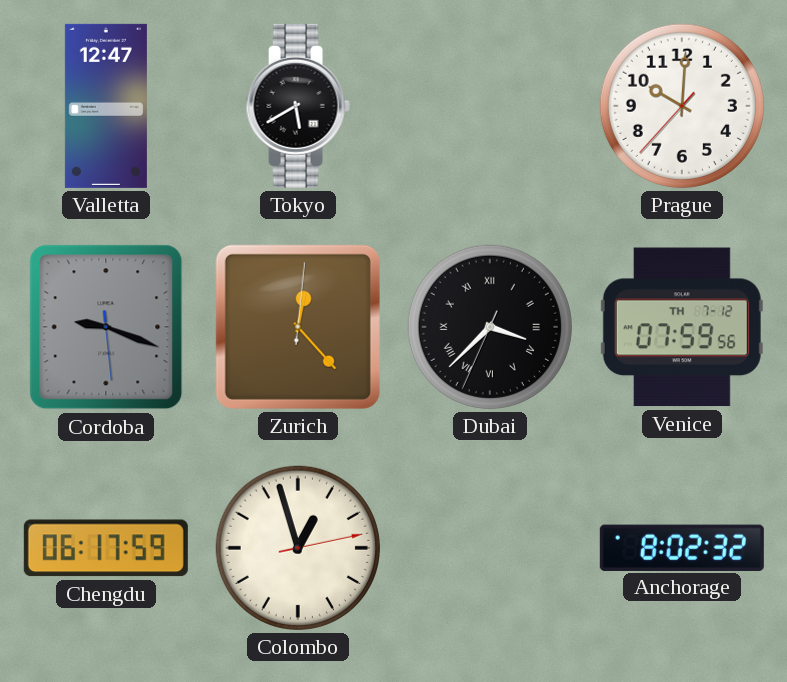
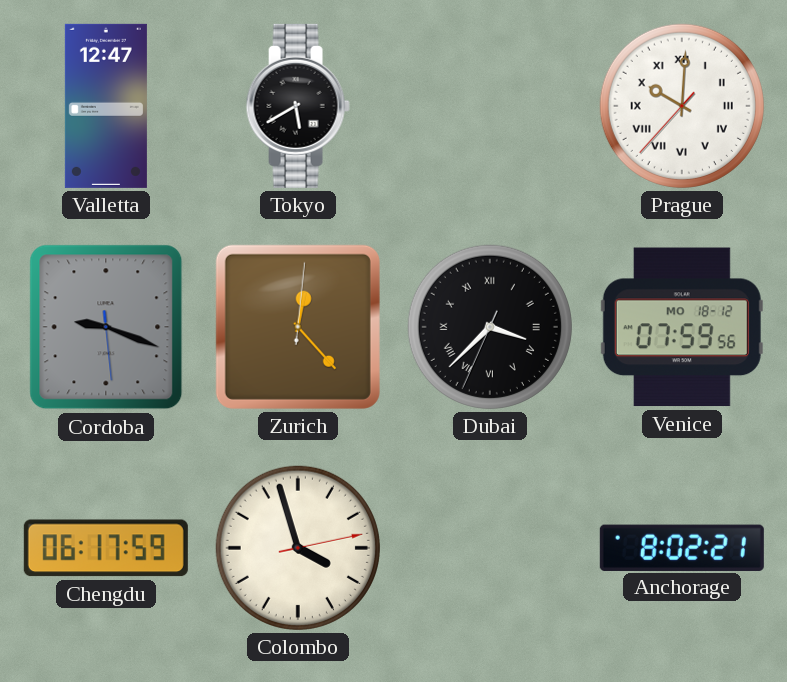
Prague numerals: Arabic -> Roman (682, 106)
Venice date: TH 7-12 -> MO 18-12 (682, 327)
Colombo: 12:57 -> 3:57 (298, 548)
Anchorage: 8:02:32 -> 8:02:21 (682, 547)
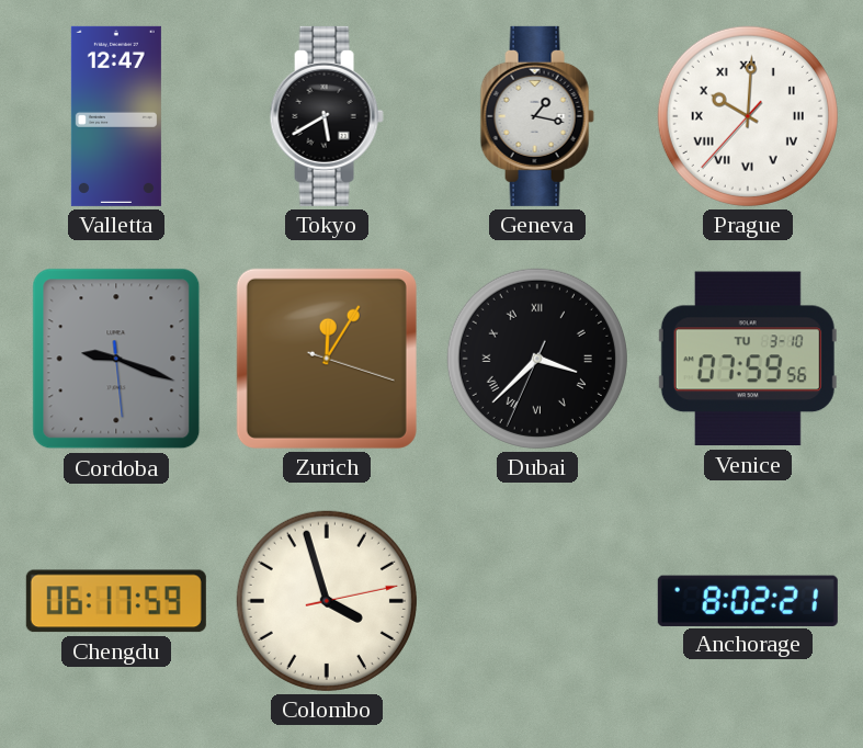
Geneva: none -> 1:17 (537, 116)
Zurich: 12:23 -> 12:05 (327, 359)
Venice date: MO 18-12 -> TU 3-10 (748, 359)
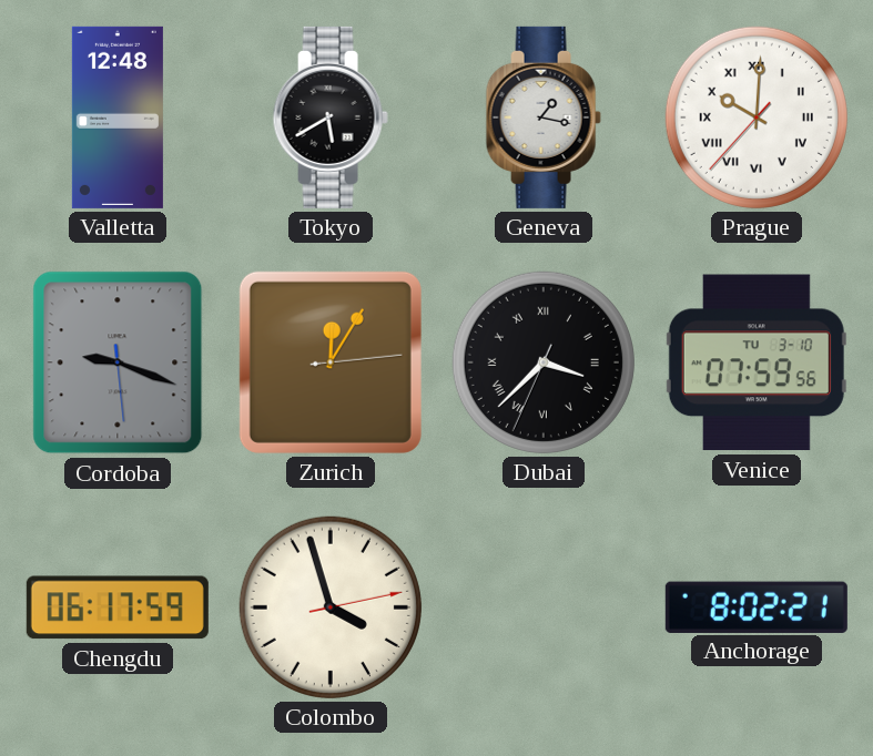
Valletta: 12:47 -> 12:48 (118, 118)
Zurich: 12:05:18 -> 12:05:14 (331, 362)
